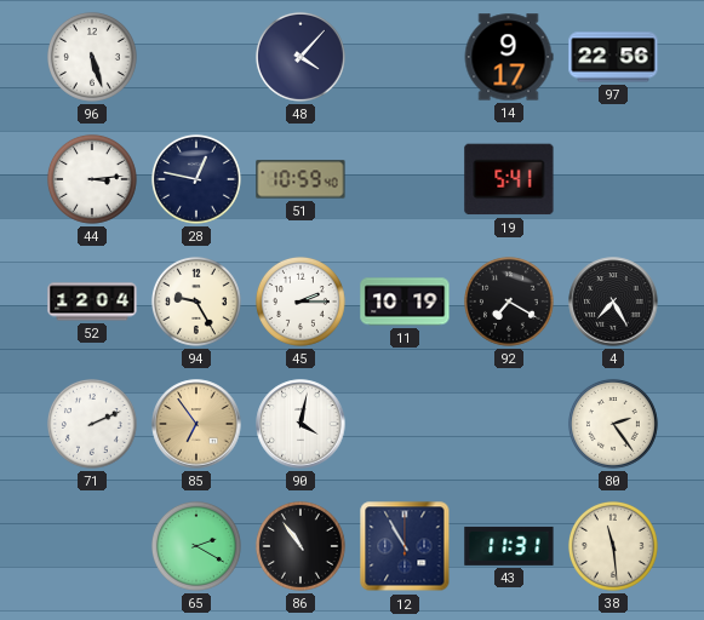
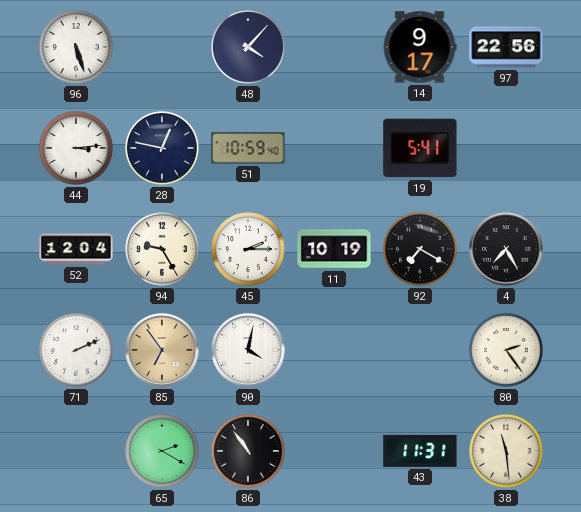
12: 10:55 -> none (405, 546)
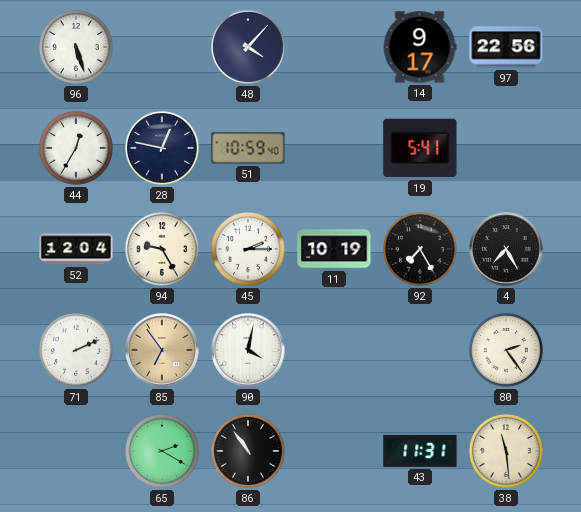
44: 3:14 -> 12:35 (76, 148)
92: 7:20 -> 7:25 (420, 249)
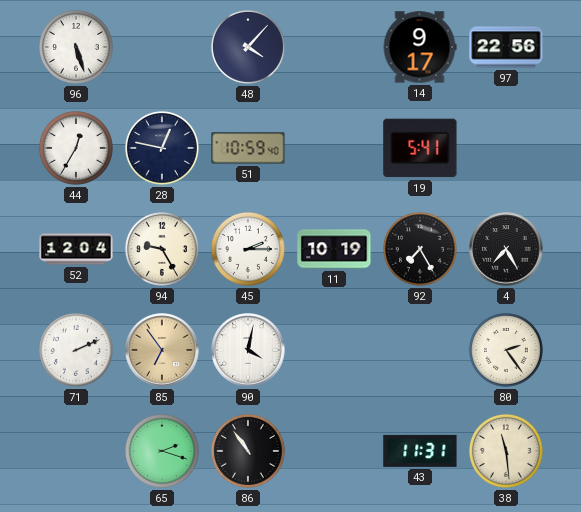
65: 2:20 -> 2:18 (162, 451)
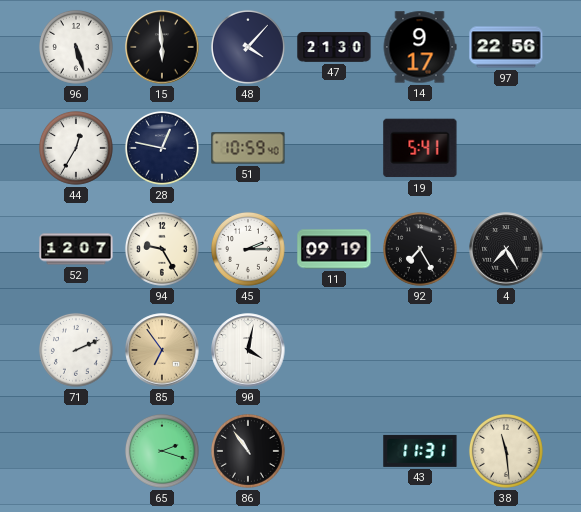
15: none -> 5:59 (162, 47)
47: none -> 21:30 (334, 47)
52: 12:04 -> 12:07 (76, 249)
11: 10:19 -> 09:19 (334, 249)
80: 2:24 -> none (506, 350)
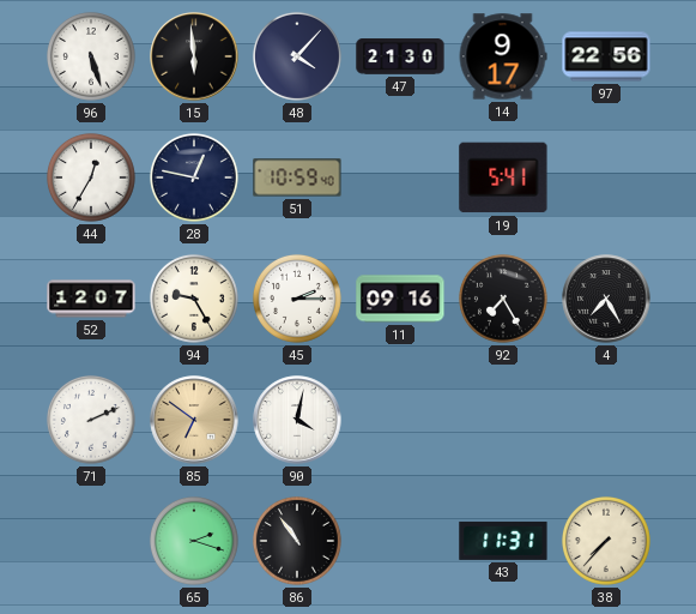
11: 09:19 -> 09:16 (400, 299)
85: 6:54 -> 6:51 (194, 420)
38: 11:29 -> 7:37 (606, 541)
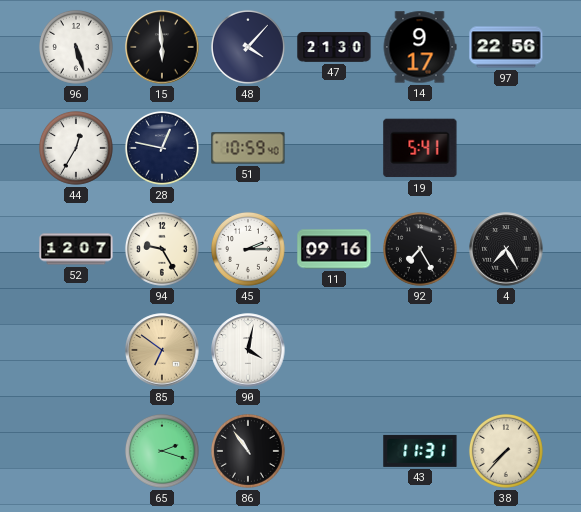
71: 2:11 -> none (91, 420)
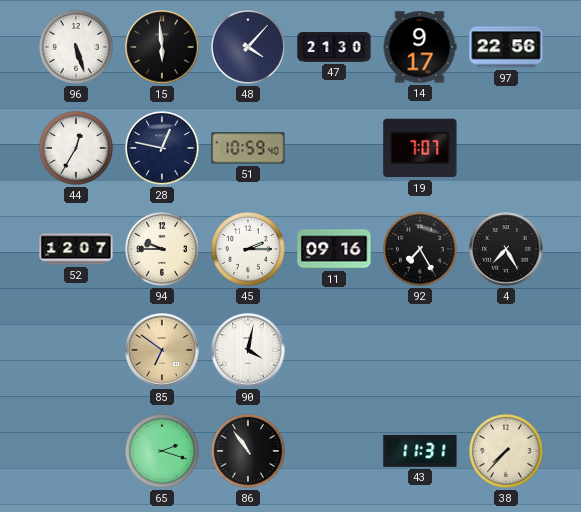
19: 5:41 -> 7:07 (420, 148)
94: 9:25 -> 9:45 (162, 249)
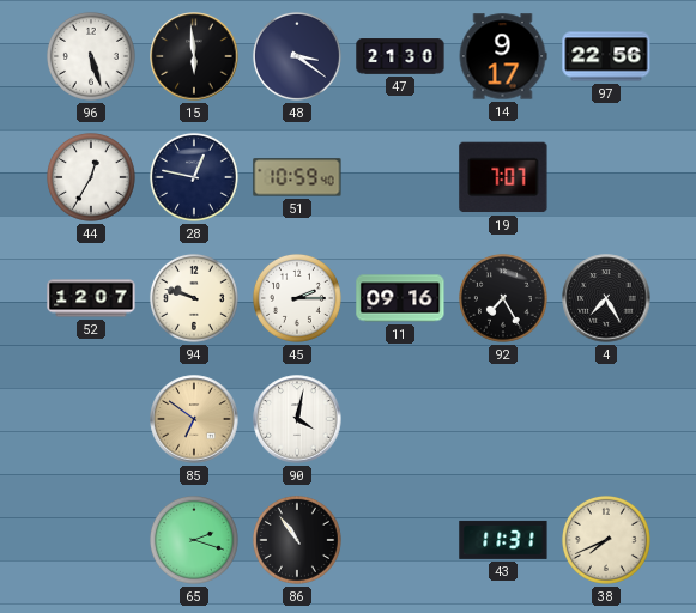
48: 4:07 -> 3:21 (297, 56)
94: 9:45 -> 9:48 (194, 298)
38: 7:37 -> 7:41 (606, 540)
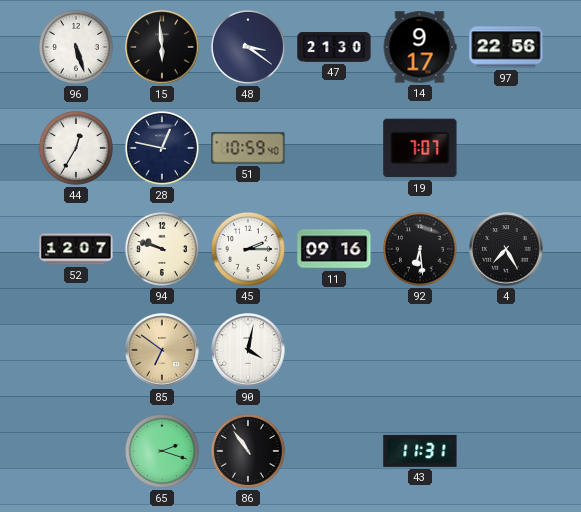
92: 7:25 -> 6:29 (420, 249)
38: 7:41 -> none (606, 540)
